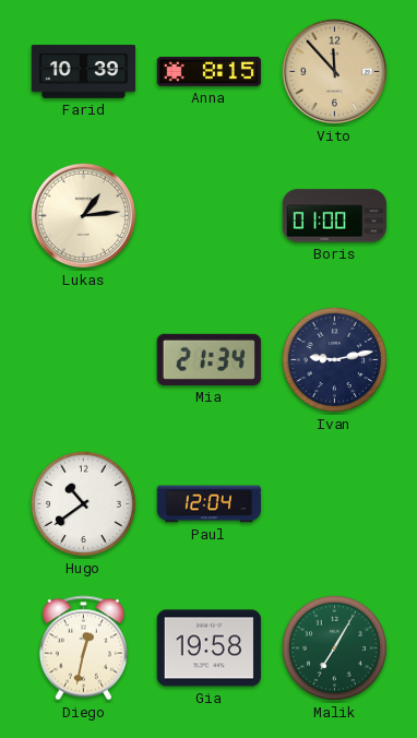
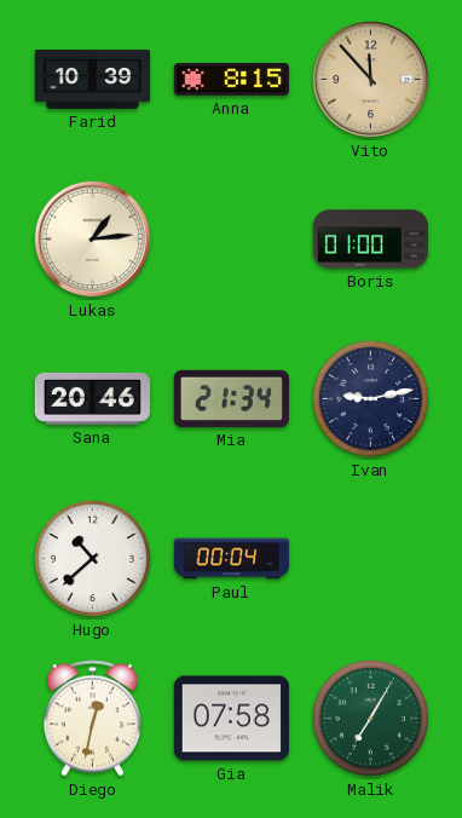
Sana: none -> 20:46 (92, 398)
Hugo: 10:39 -> 10:38 (92, 558)
Paul: 12:04 -> 00:04 (232, 559)
Gia: 19:58 -> 07:58 (231, 719)
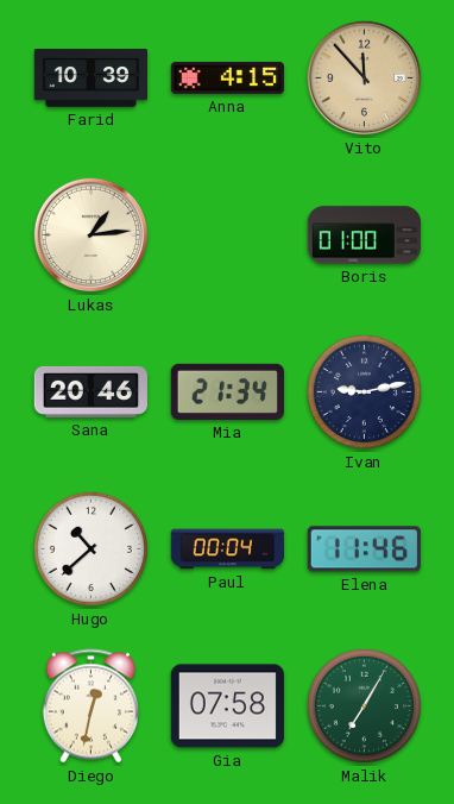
Anna: 8:15 -> 4:15 (227, 77)
Elena: none -> 11:46 (364, 549)
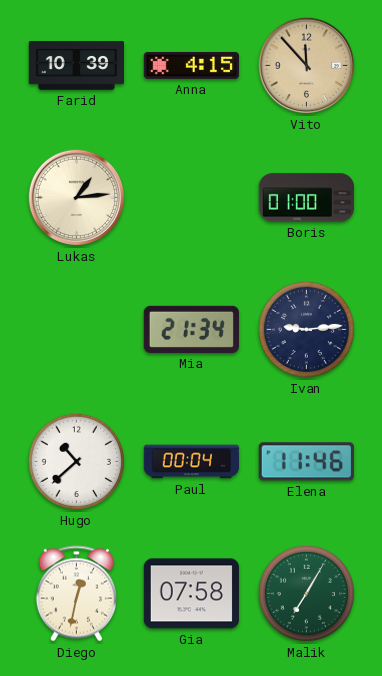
Sana: 20:46 -> none (90, 391)
Ivan: 9:13 -> 9:14 (306, 329)
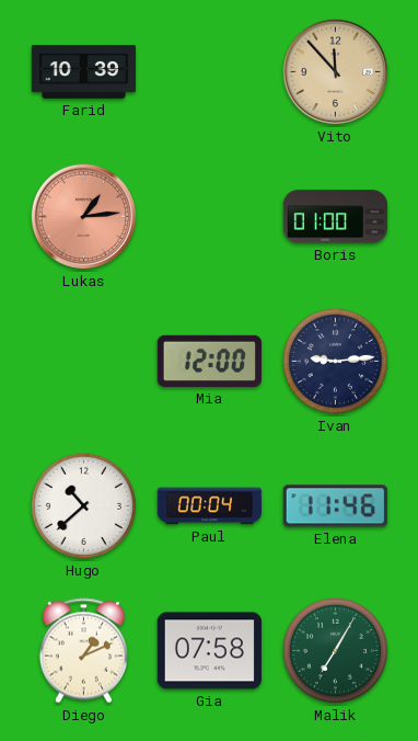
Anna: 4:15 -> none (191, 65)
Lukas dial: cream -> salmon (84, 217)
Mia: 21:34 -> 12:00 (209, 361)
Diego: 12:32 -> 1:11 (83, 651)
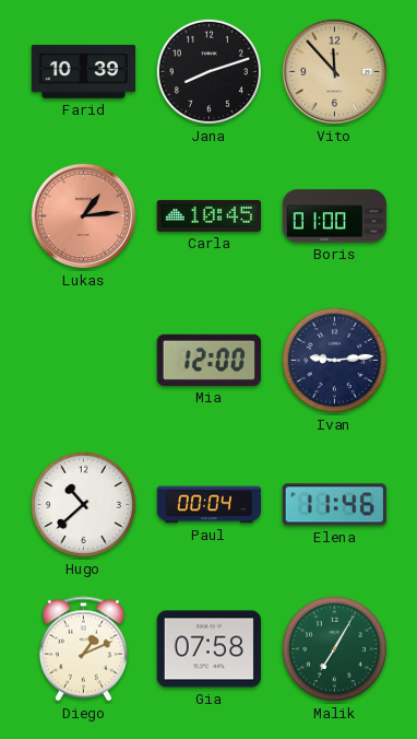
Jana: none -> 8:12 (208, 71)
Carla: none -> 10:45 (208, 215)
